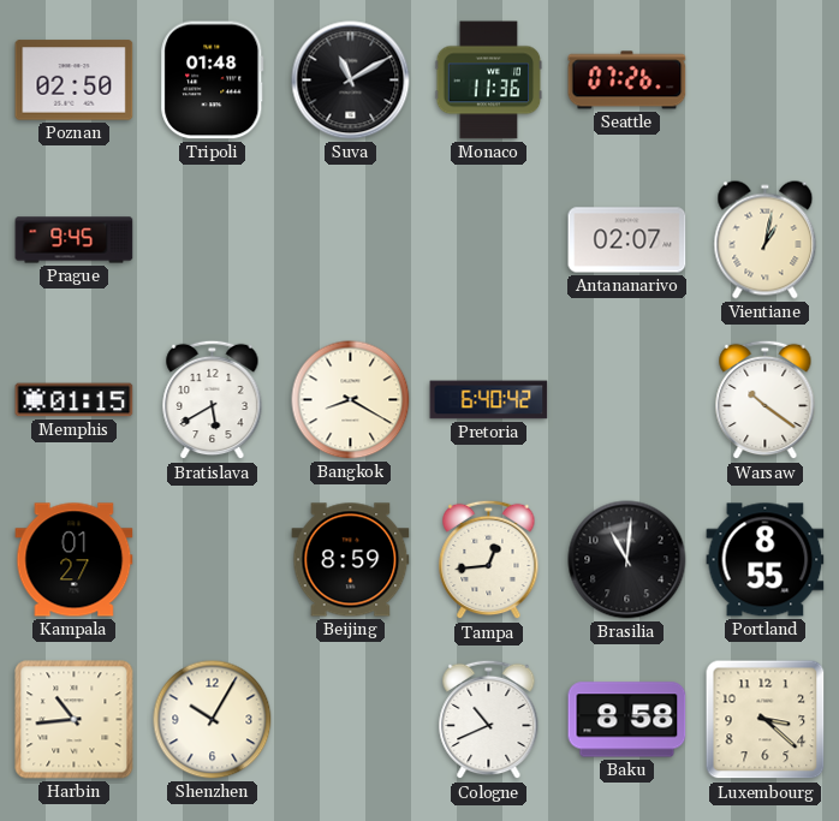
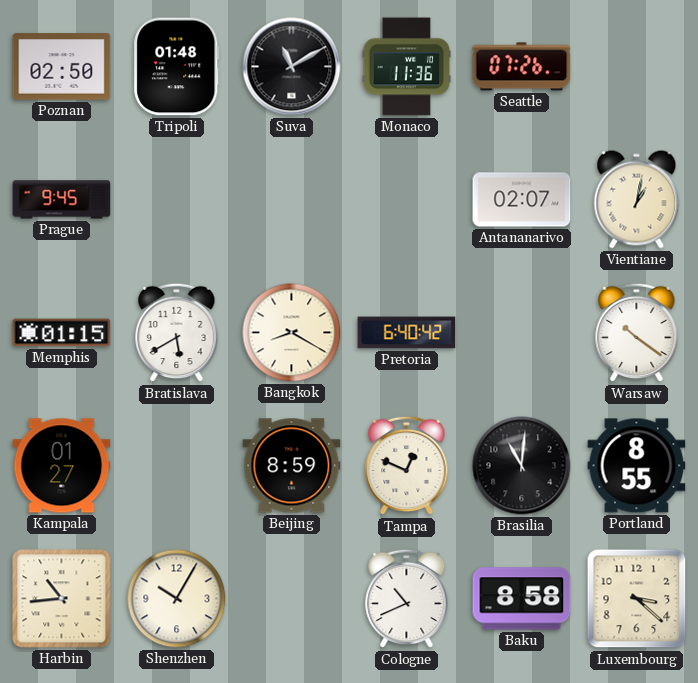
Tampa: 12:44 -> 12:49 (407, 466)
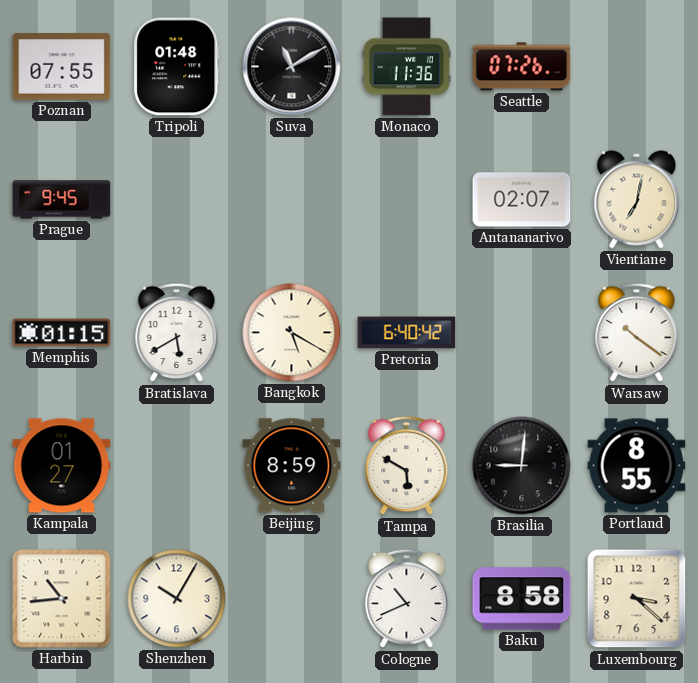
Poznan: 02:50 -> 07:55 (62, 67)
Vientiane: 1:02 -> 7:02 (637, 200)
Bangkok: 8:20 -> 5:20 (292, 333)
Tampa: 12:49 -> 5:50 (407, 466)
Brasilia: 11:01 -> 9:01 (522, 466)
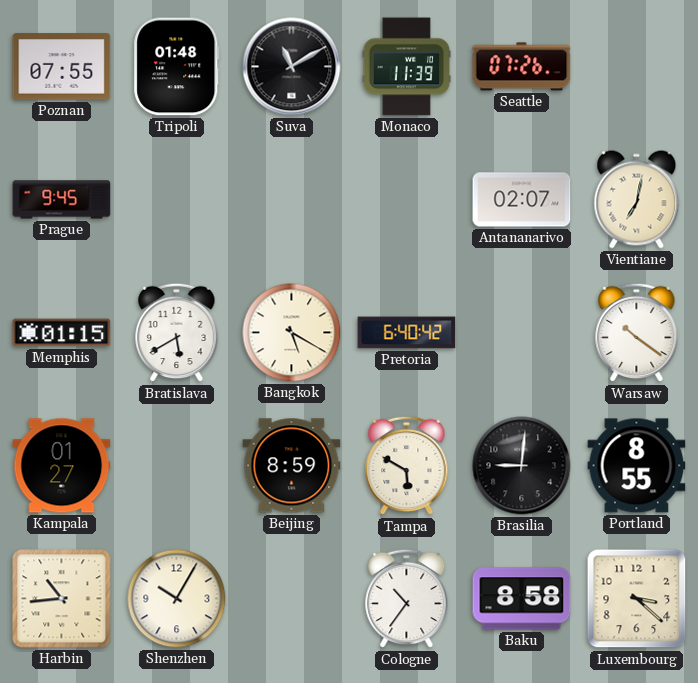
Monaco: 11:36 -> 11:39 (407, 67)
Cologne: 10:41 -> 10:36 (407, 599)
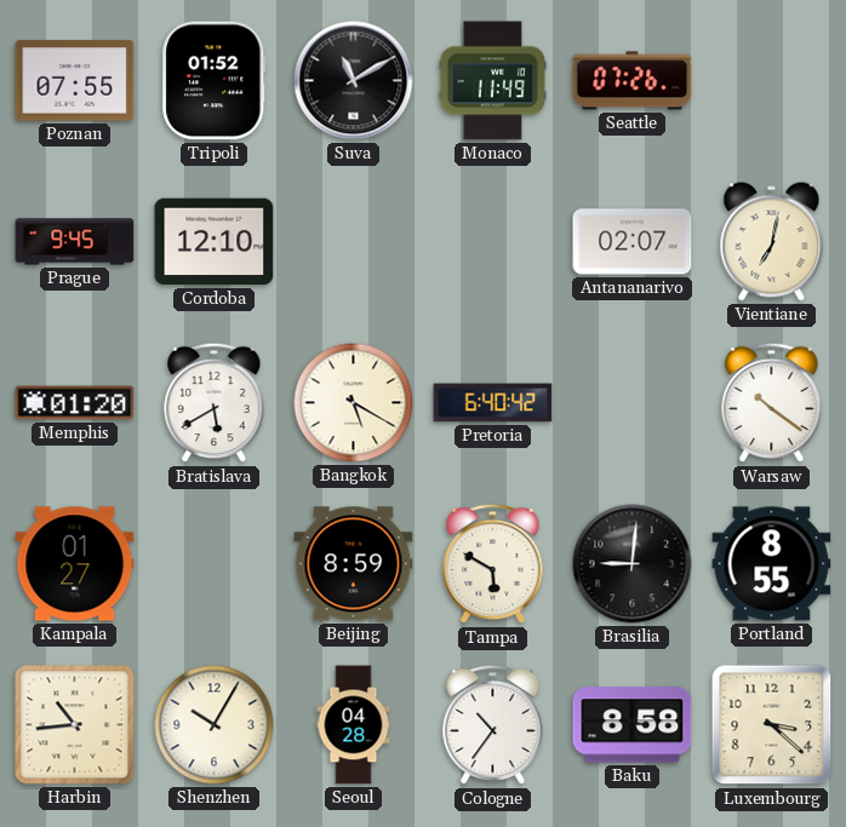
Tripoli: 01:48 -> 01:52 (215, 81)
Monaco: 11:39 -> 11:49 (493, 81)
Cordoba: none -> 12:10 (215, 242)
Memphis: 01:15 -> 01:20 (75, 403)
Seoul: none -> 04:28 (354, 725)
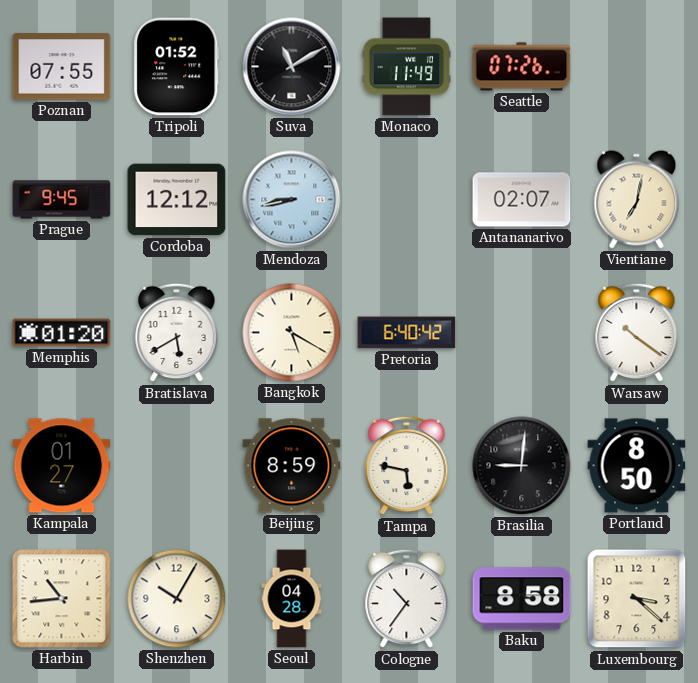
Cordoba: 12:10 -> 12:12 (177, 200)
Mendoza: none -> 8:43 (292, 200)
Tampa: 5:50 -> 5:47 (407, 466)
Portland: 8:55 -> 8:50 (637, 466)
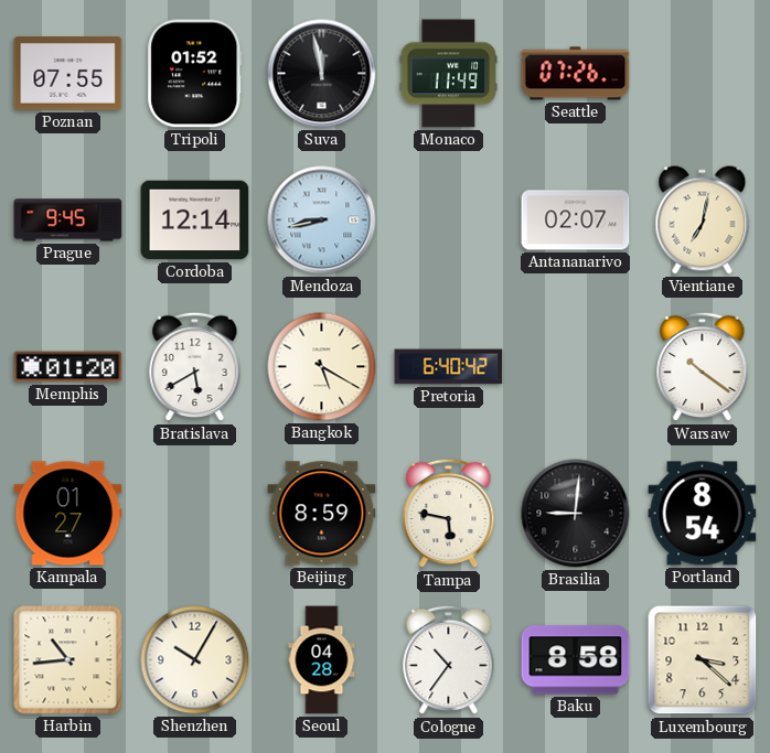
Suva: 11:10 -> 11:58 (322, 74)
Cordoba: 12:12 -> 12:14 (195, 220)
Portland: 8:50 -> 8:54 (703, 514)
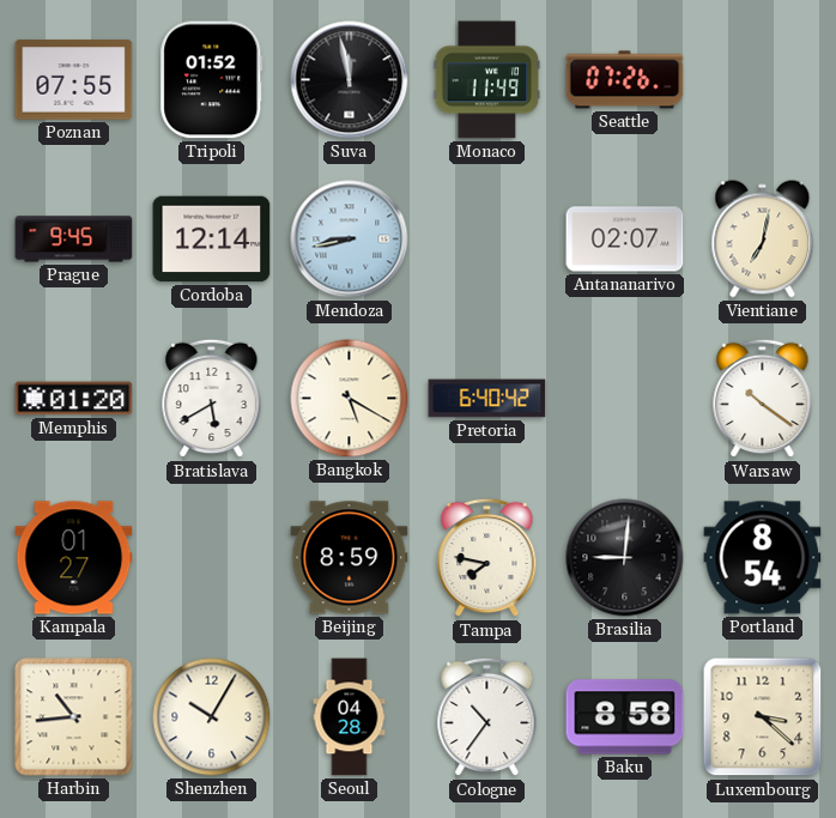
Tampa: 5:47 -> 7:47 (487, 558)
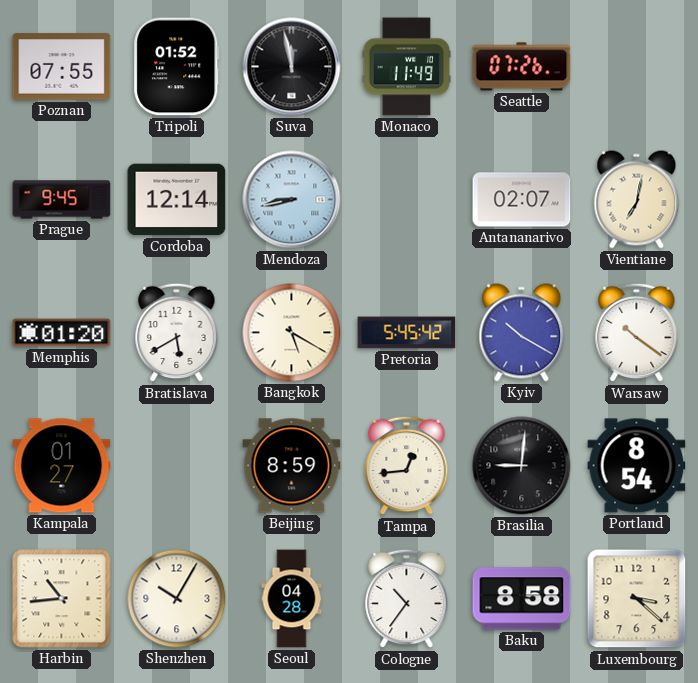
Pretoria: 6:40 -> 5:45 (407, 333)
Kyiv: none -> 10:20 (522, 333)
Tampa: 7:47 -> 12:44 (407, 466)
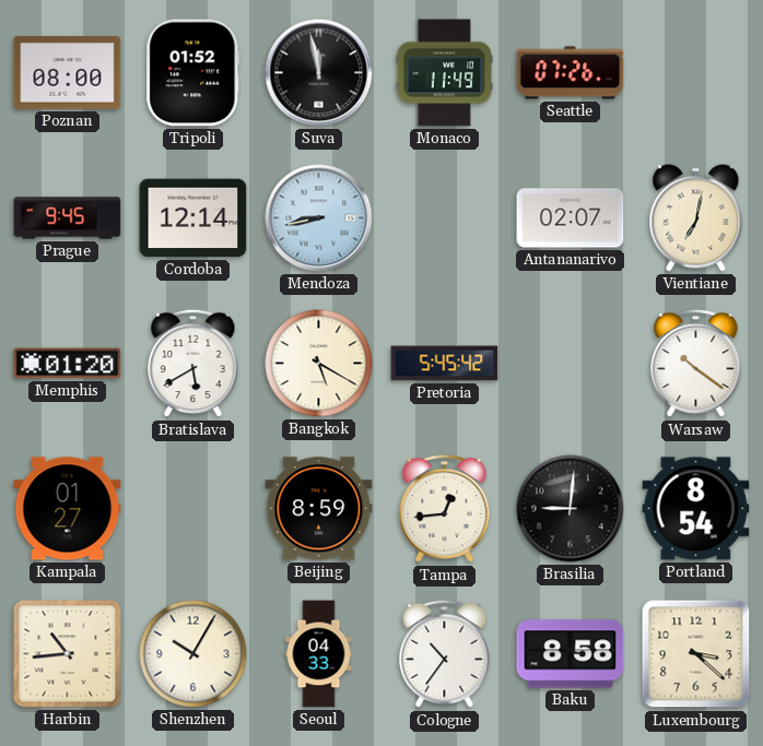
Poznan: 07:55 -> 08:00 (68, 73)
Kyiv: 10:20 -> none (522, 333)
Seoul: 04:28 -> 04:33 (319, 654)
